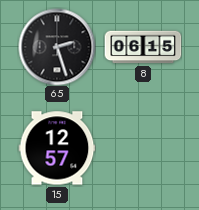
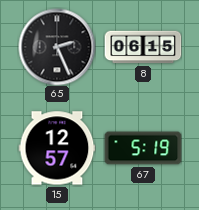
65: 2:27 -> 2:26 (57, 47)
67: none -> 5:19 (143, 148)
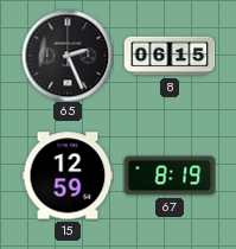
15: 12:57 -> 12:59 (68, 175)
67: 5:19 -> 8:19 (170, 175)
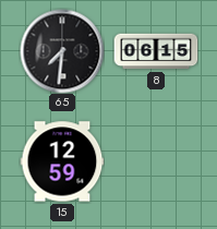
65: 2:26 -> 7:31 (62, 51)
67: 8:19 -> none (170, 175)
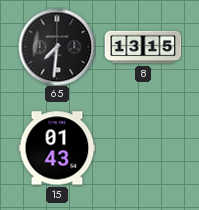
8: 06:15 -> 13:15 (143, 47)
15: 12:59 -> 01:43 (57, 148)
